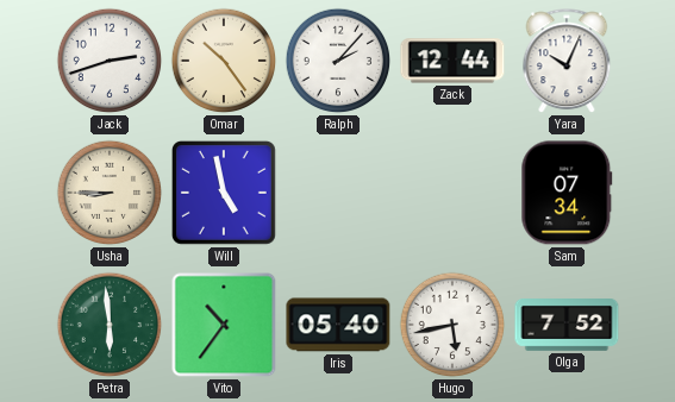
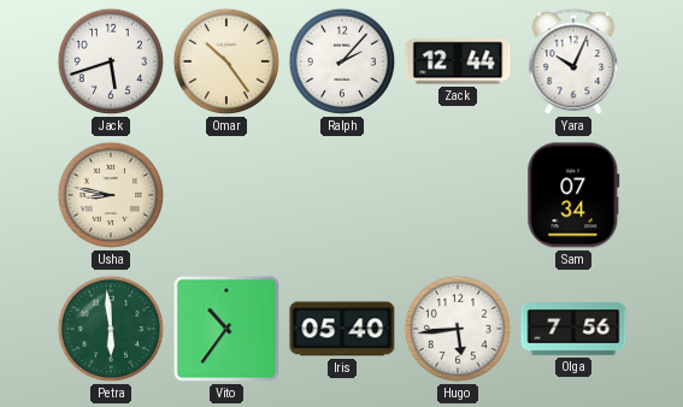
Jack: 2:42 -> 5:42 (111, 61)
Usha: 8:45 -> 8:47 (111, 195)
Will: 4:58 -> none (224, 193)
Hugo: 5:43 -> 5:44 (458, 329)
Olga: 7:52 -> 7:56 (573, 330)
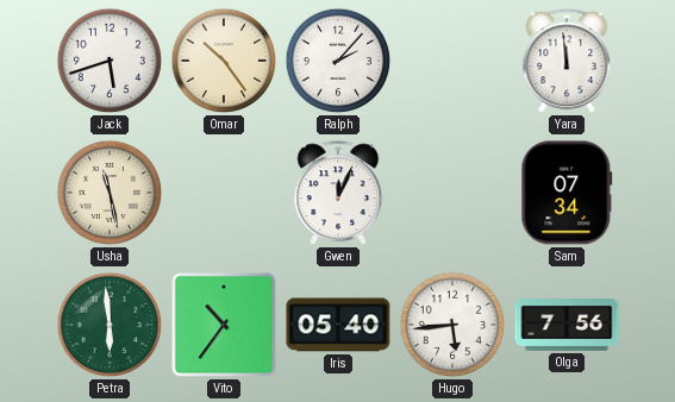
Zack: 12:44 -> none (458, 61)
Yara: 10:04 -> 11:59 (567, 62)
Usha: 8:47 -> 11:28 (110, 193)
Gwen: none -> 12:04 (338, 194)
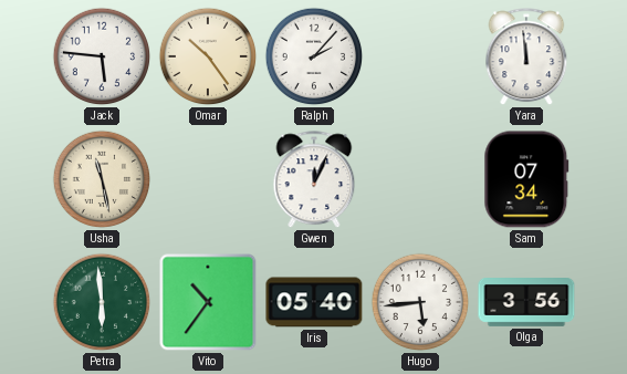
Jack: 5:42 -> 5:46 (102, 56)
Olga: 7:56 -> 3:56 (526, 303)
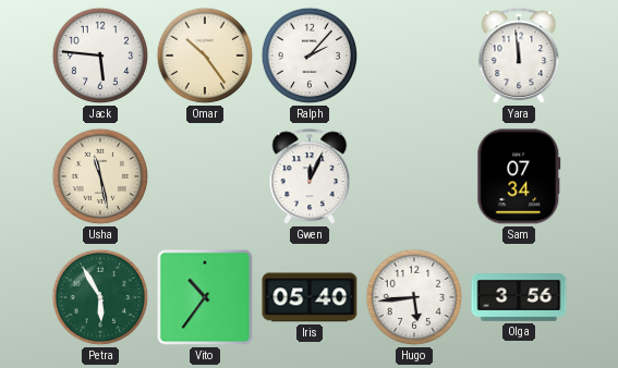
Petra: 5:59 -> 5:55 (100, 297)
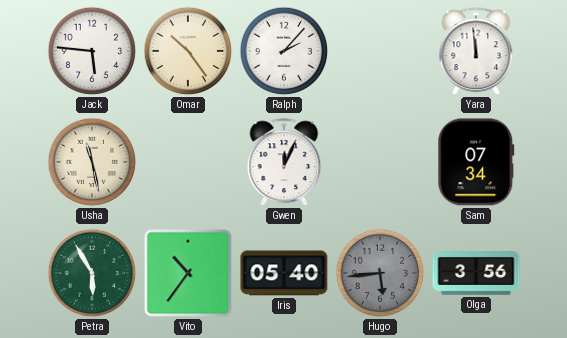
Hugo dial: white -> grey (380, 273)
